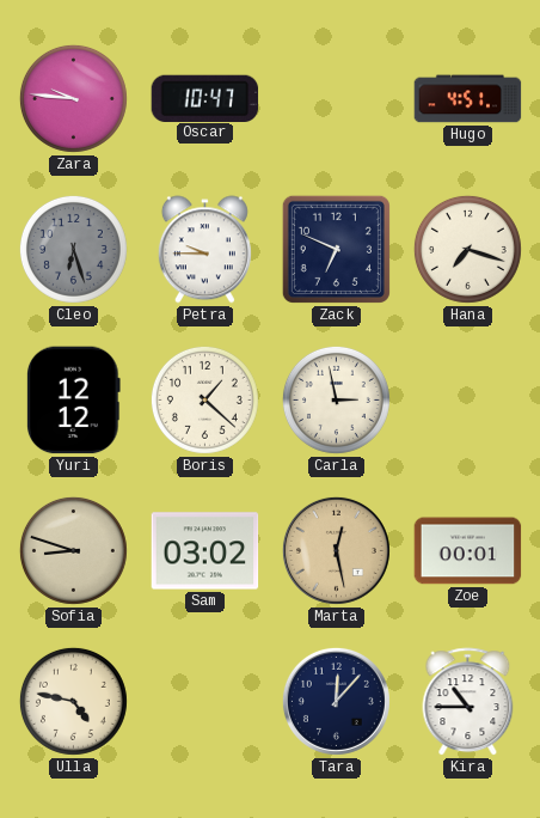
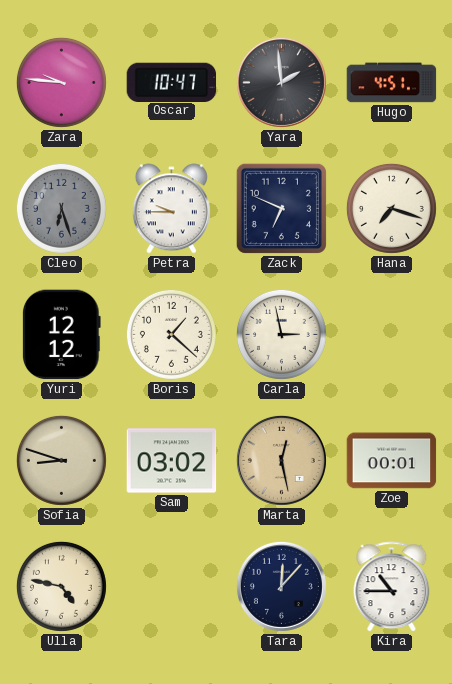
Yara: none -> 1:59 (281, 82)
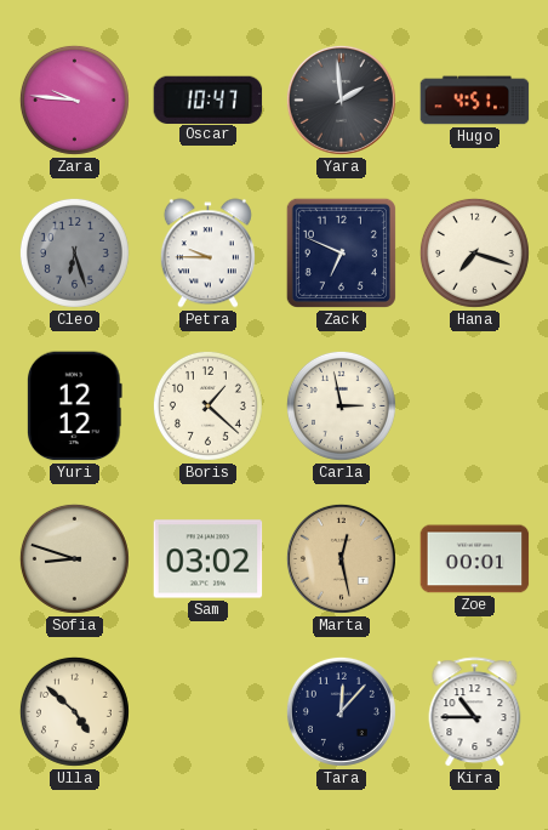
Ulla: 4:47 -> 4:52 (74, 711)
